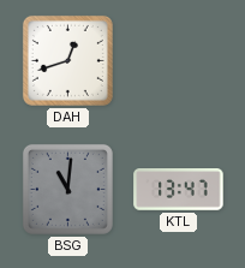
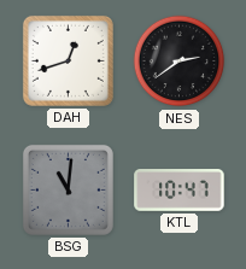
NES: none -> 2:39 (180, 62)
KTL: 13:47 -> 10:47 (180, 191)
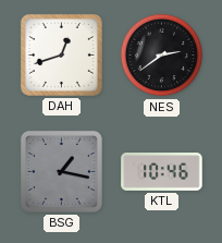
BSG: 11:01 -> 1:17 (61, 171)
KTL: 10:47 -> 10:46 (162, 172)
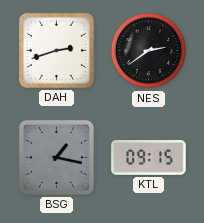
DAH: 12:42 -> 2:42 (56, 50)
KTL: 10:46 -> 09:15 (149, 158)
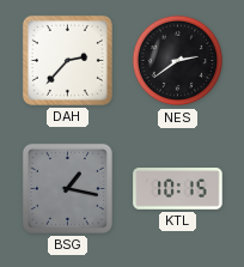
DAH: 2:42 -> 2:37 (67, 60)
KTL: 09:15 -> 10:15 (178, 189)
